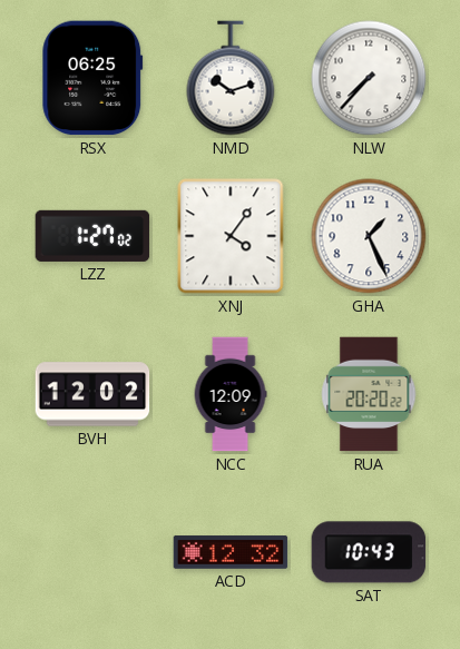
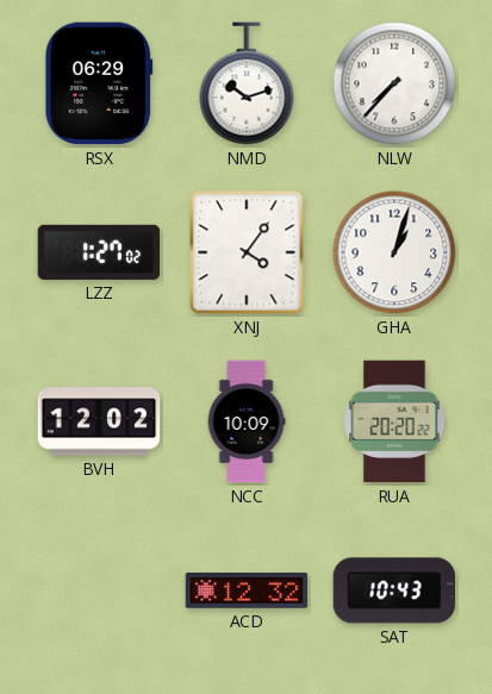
RSX: 06:25 -> 06:29 (99, 83)
GHA: 1:26 -> 1:03 (394, 252)
NCC: 12:09 -> 10:09 (247, 421)
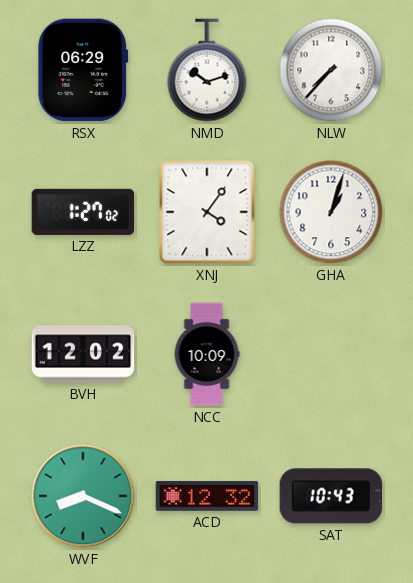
RUA: 20:20 -> none (394, 421)
WVF: none -> 8:19 (83, 496)
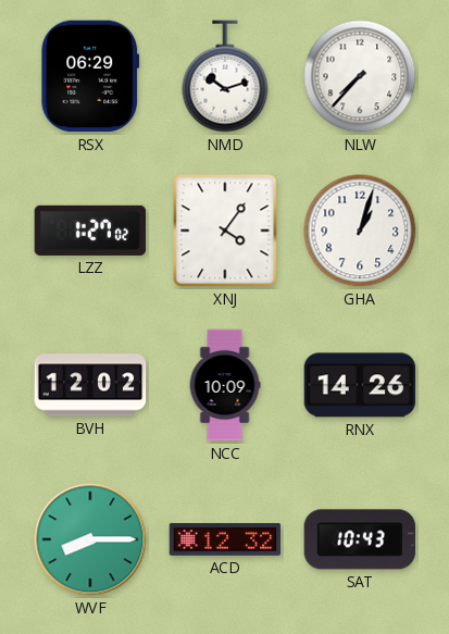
RNX: none -> 14:26 (360, 385)
WVF: 8:19 -> 8:15 (90, 539)
